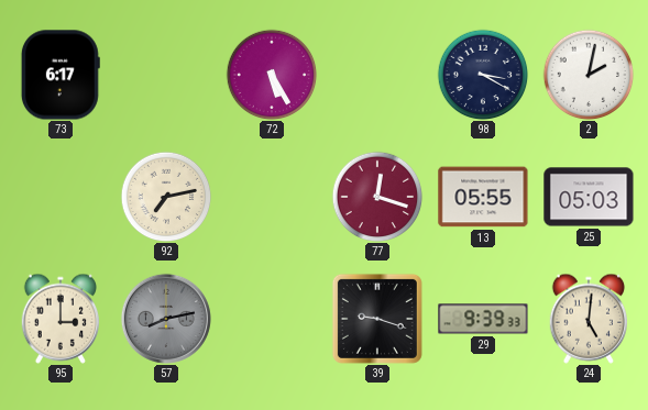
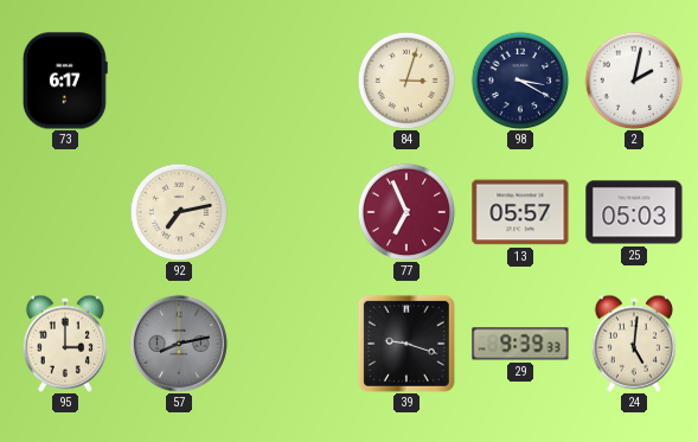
72: 5:25 -> none (272, 75)
84: none -> 3:03 (406, 81)
77: 12:18 -> 6:56 (406, 212)
13: 05:55 -> 05:57 (520, 212)
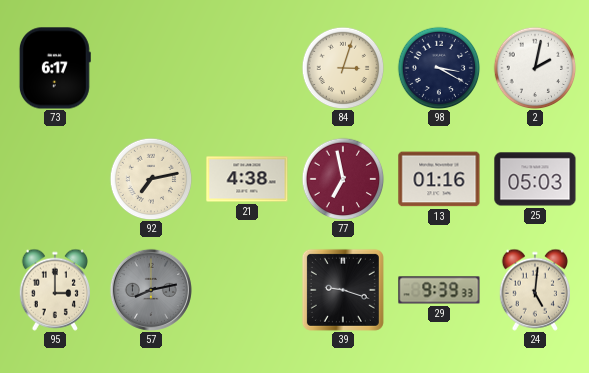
21: none -> 4:38 (247, 179)
77: 6:56 -> 6:58 (343, 179)
13: 05:57 -> 01:16 (439, 179)
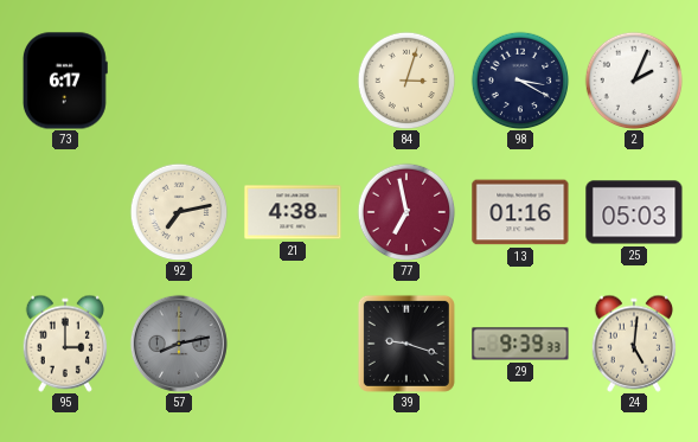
2: 2:02 -> 2:04 (634, 81)
